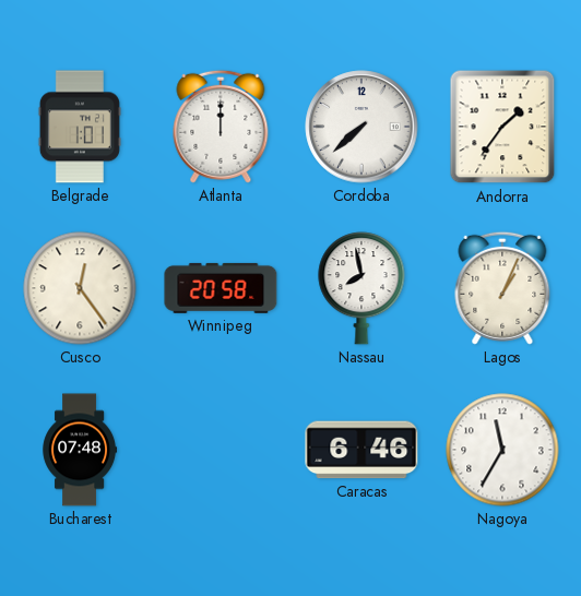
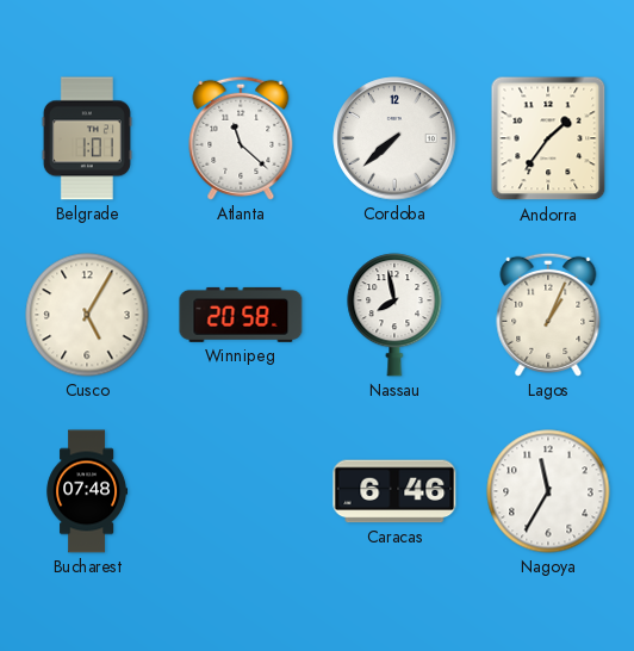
Atlanta: 12:00 -> 11:22 (241, 138)
Cusco: 12:24 -> 5:05 (87, 315)
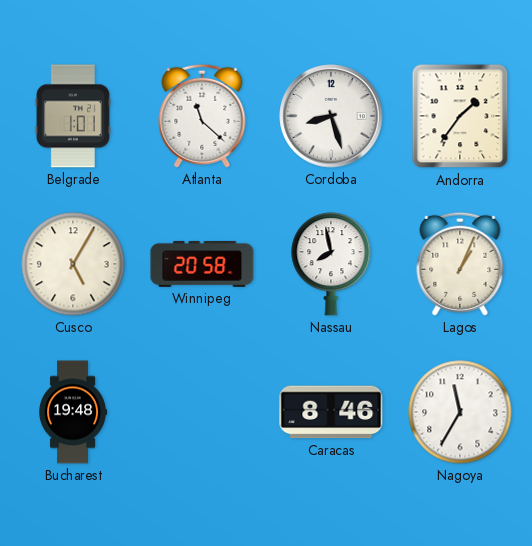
Cordoba: 7:38 -> 8:27 (331, 116)
Bucharest: 07:48 -> 19:48 (73, 412)
Caracas: 6:46 -> 8:46 (331, 412)
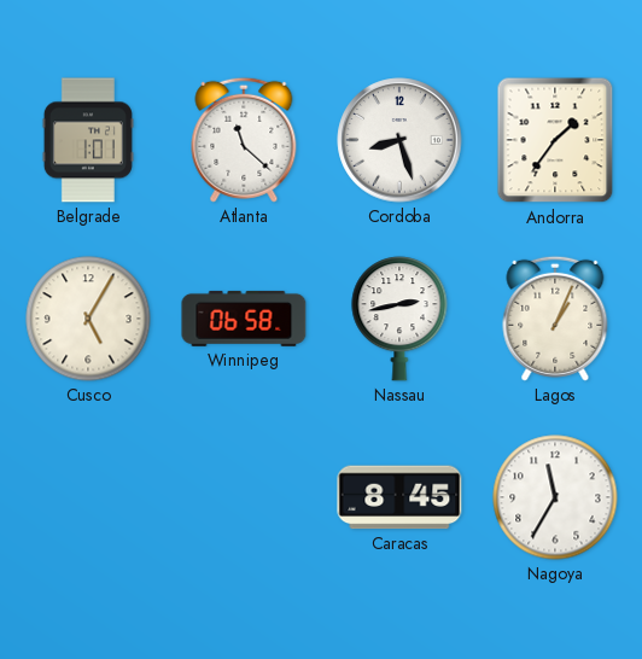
Winnipeg: 20:58 -> 06:58 (244, 319)
Nassau: 7:58 -> 2:43 (399, 319)
Bucharest: 19:48 -> none (73, 412)
Caracas: 8:46 -> 8:45 (399, 497)
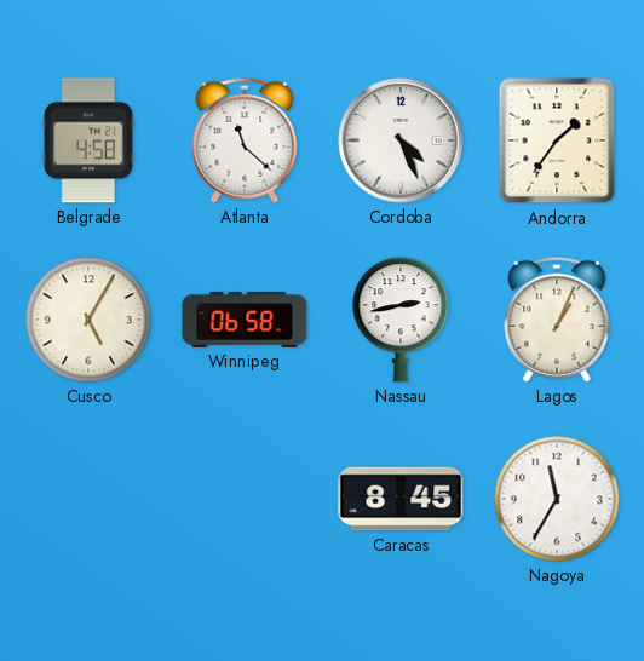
Belgrade: 1:01 -> 4:58 (88, 140)
Cordoba: 8:27 -> 4:26 (401, 140)
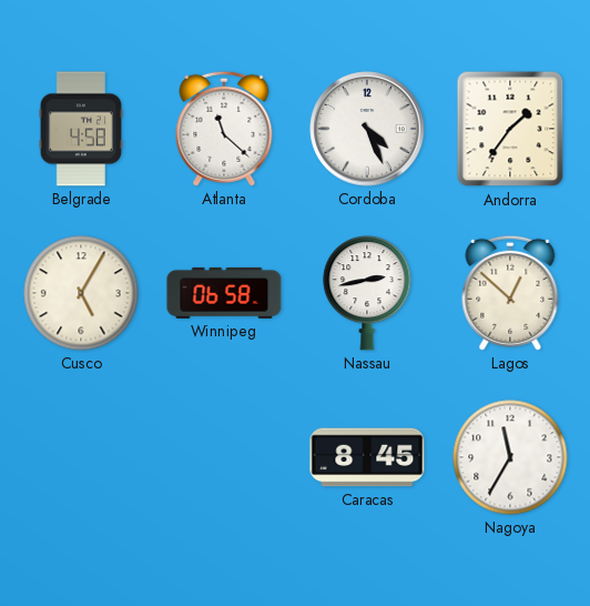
Lagos: 1:04 -> 12:52 (510, 293)
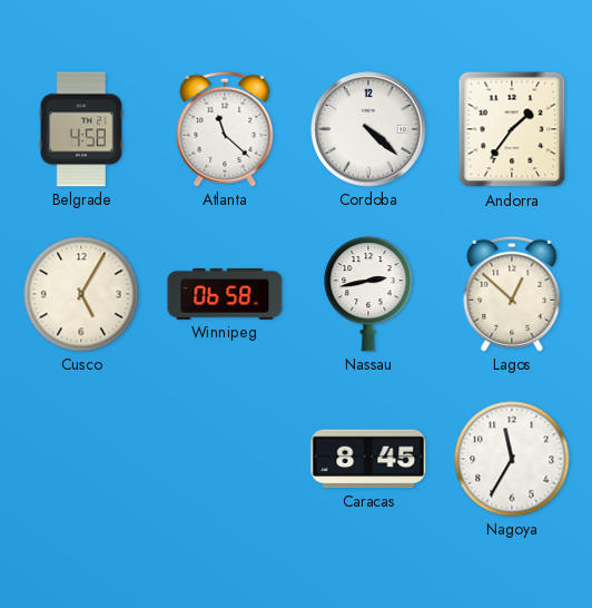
Cordoba: 4:26 -> 4:22 (368, 129)
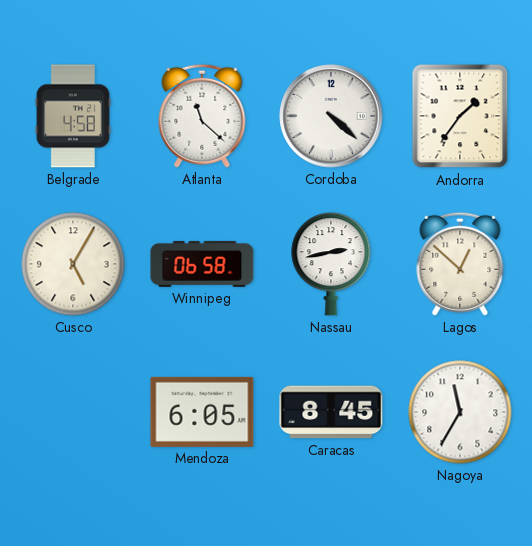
Mendoza: none -> 6:05 (202, 412)
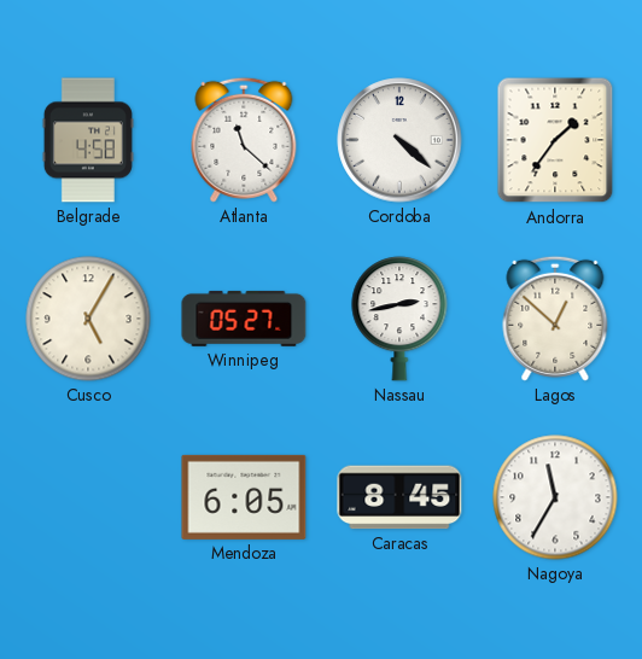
Winnipeg: 06:58 -> 05:27 (244, 319)
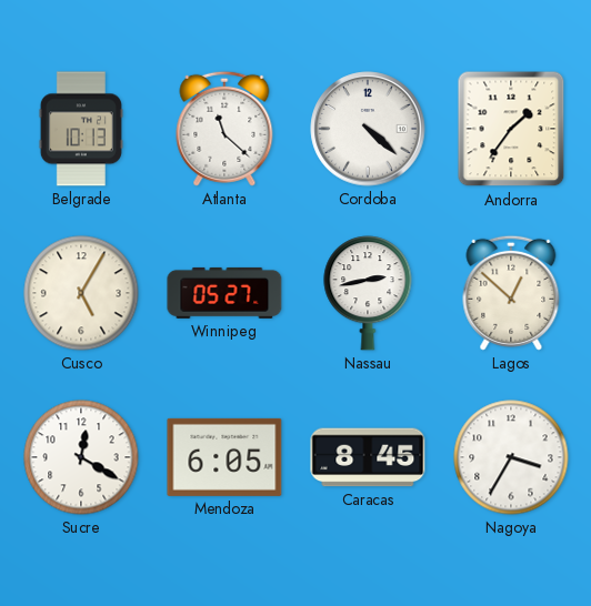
Belgrade: 4:58 -> 10:13 (81, 129)
Sucre: none -> 12:20 (81, 457)
Nagoya: 11:35 -> 3:35 (511, 457)
